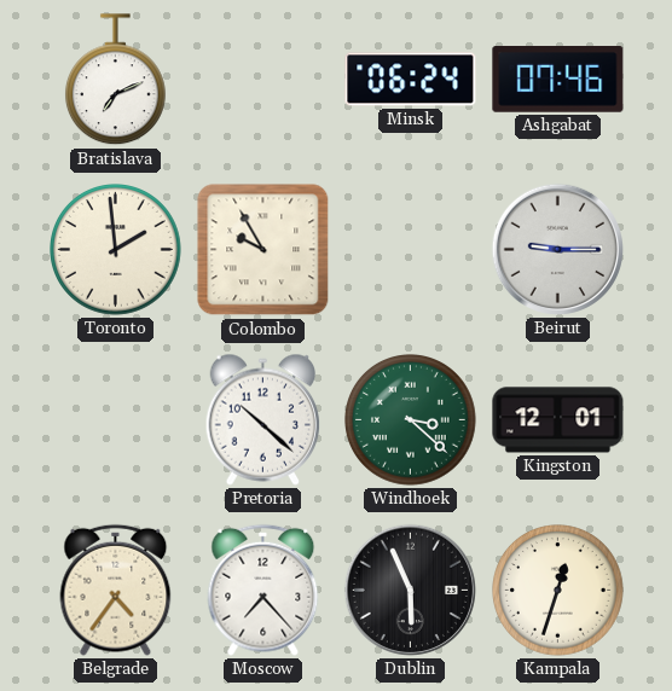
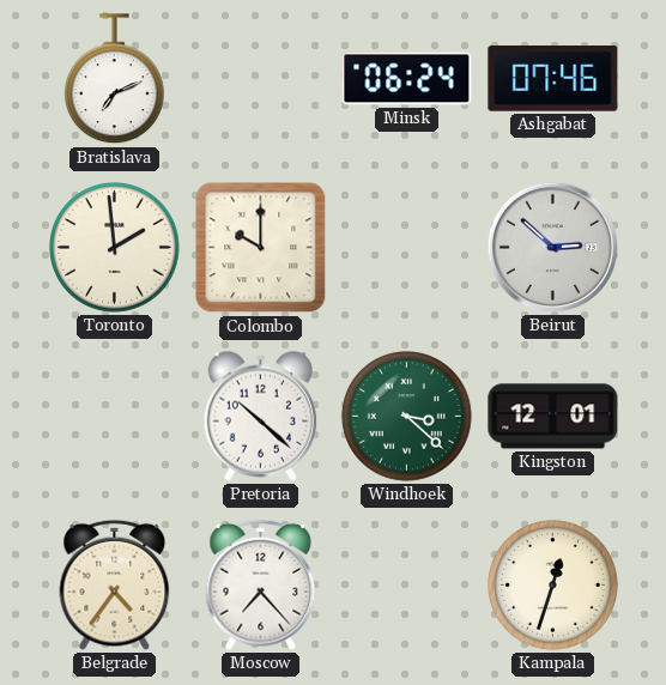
Colombo: 9:55 -> 10:00 (261, 248)
Beirut: 9:15 -> 2:52 (552, 247)
Dublin: 5:56 -> none (410, 590)
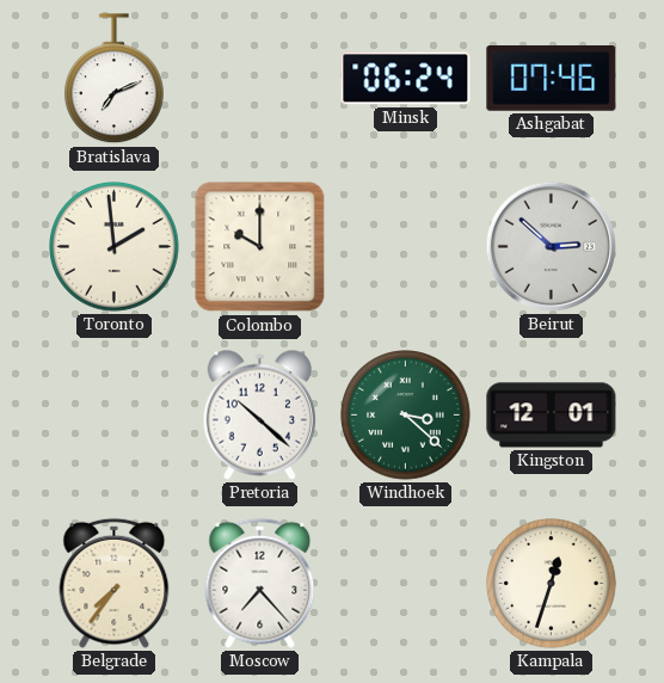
Belgrade: 4:36 -> 7:36 (115, 583)
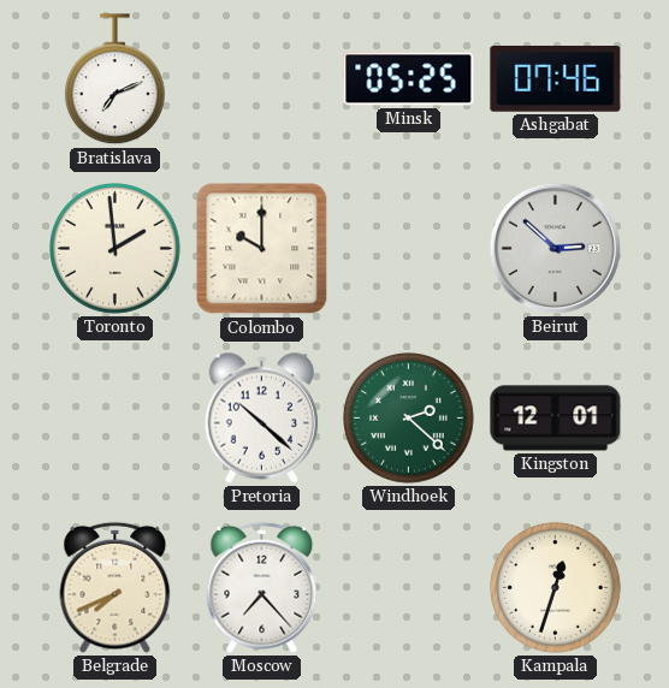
Minsk: 06:24 -> 05:25 (409, 79)
Windhoek: 3:22 -> 2:22 (409, 419)
Belgrade: 7:36 -> 7:41 (116, 587)
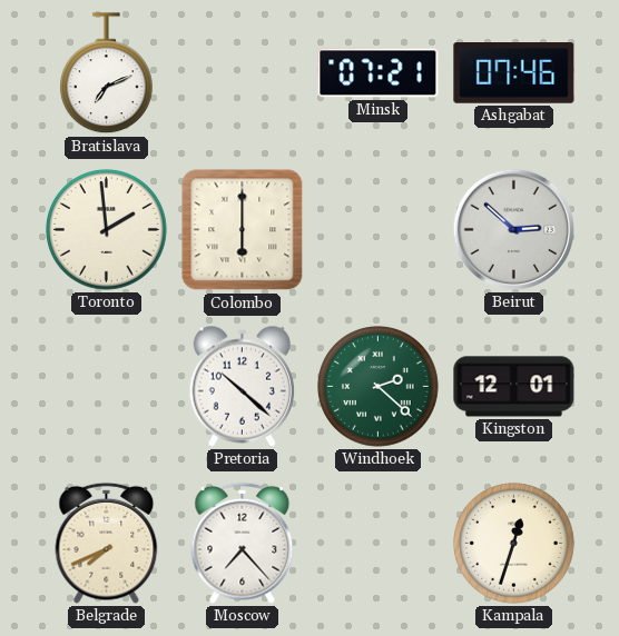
Minsk: 05:25 -> 07:21 (379, 73)
Colombo: 10:00 -> 6:00 (243, 230)
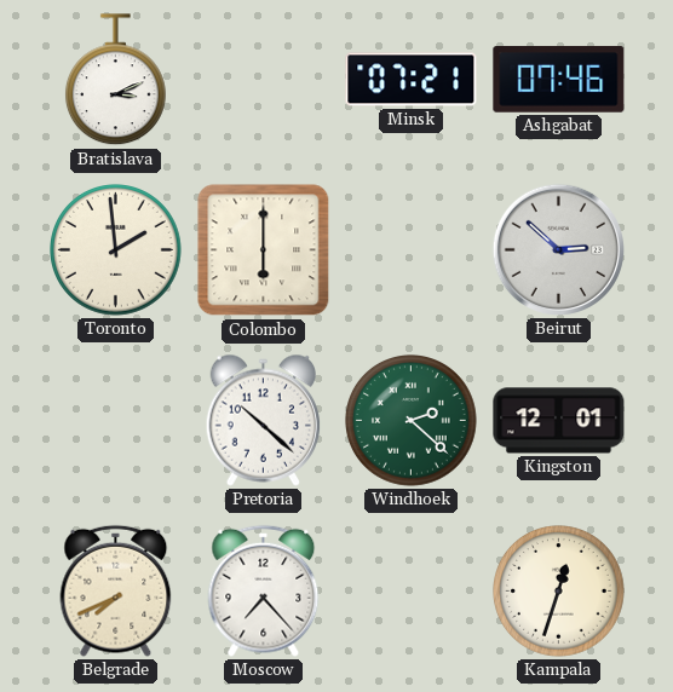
Bratislava: 7:11 -> 3:11 (115, 80)
